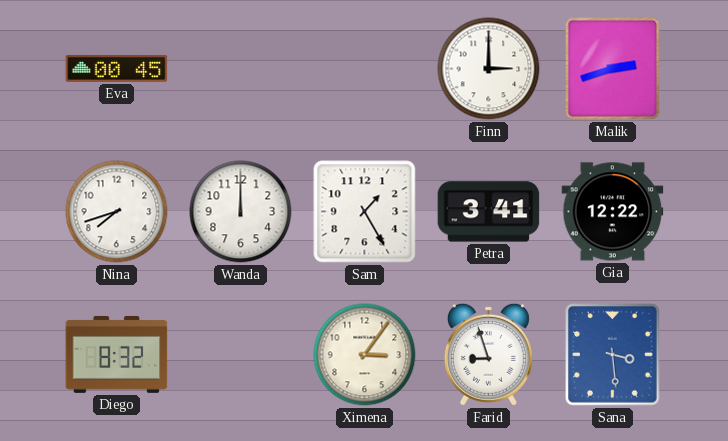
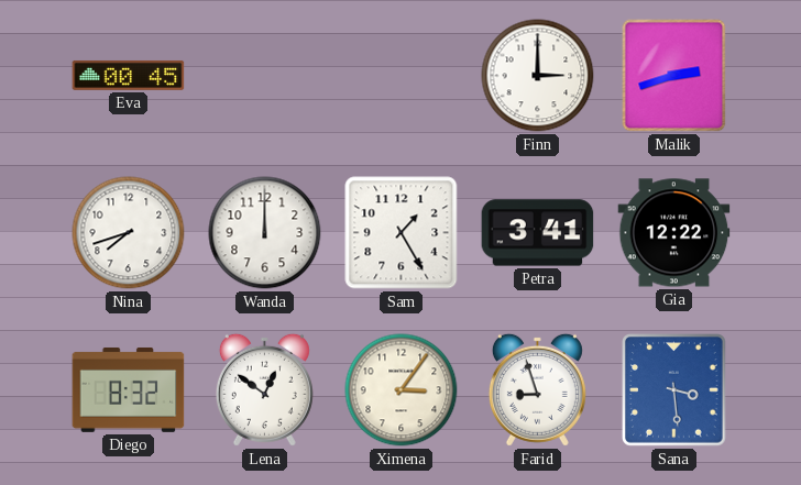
Lena: none -> 12:51 (264, 389)
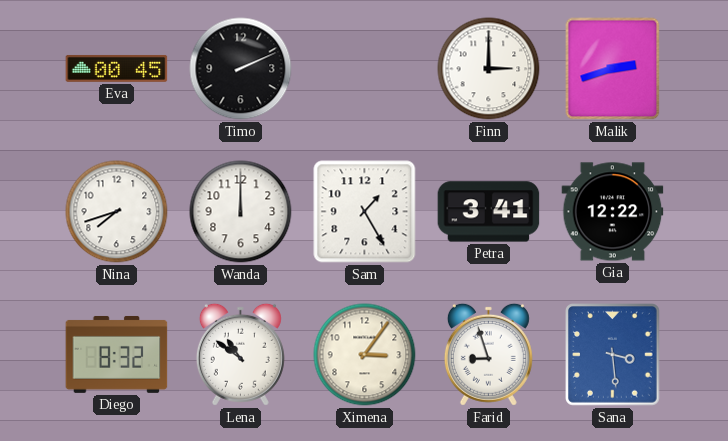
Timo: none -> 2:11 (241, 69)
Lena: 12:51 -> 10:51 (240, 354)
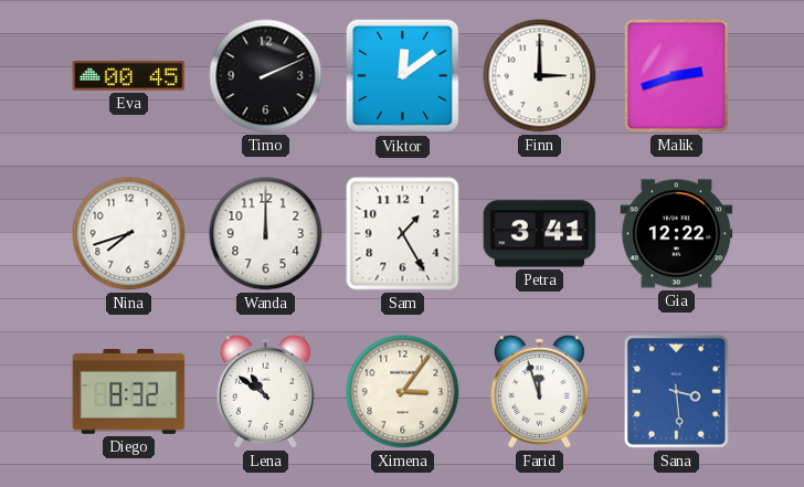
Viktor: none -> 12:09 (403, 76)
Farid: 8:57 -> 11:57 (539, 391)
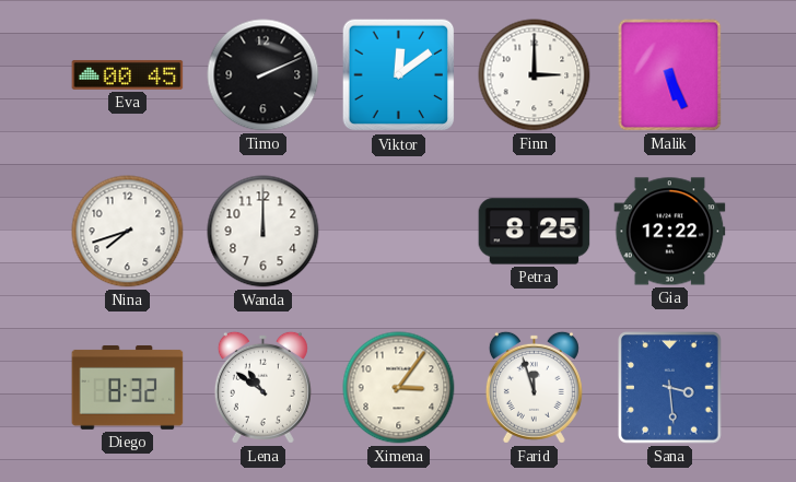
Malik: 2:42 -> 5:26 (670, 75)
Sam: 1:25 -> none (403, 234)
Petra: 3:41 -> 8:25 (535, 232)
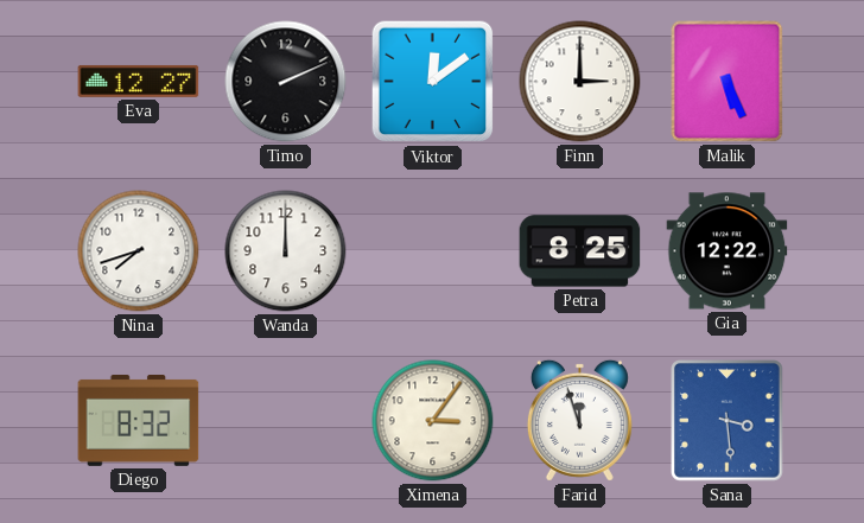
Eva: 00:45 -> 12:27 (139, 81)
Lena: 10:51 -> none (262, 387)
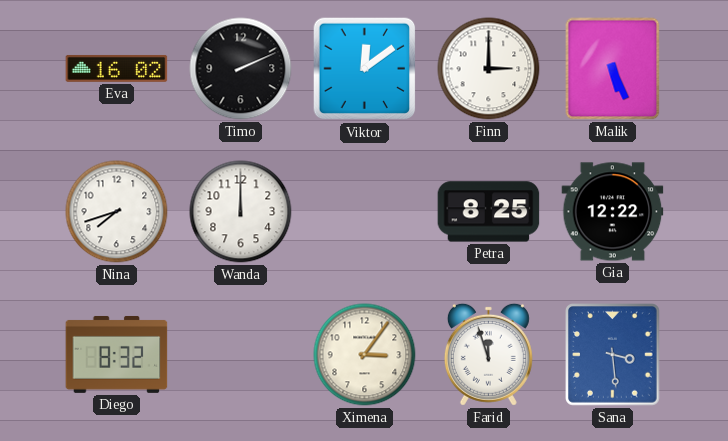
Eva: 12:27 -> 16:02 (117, 68)
